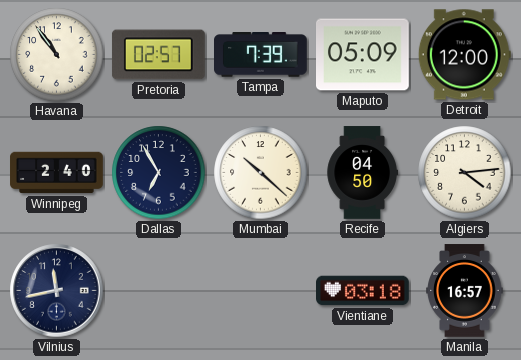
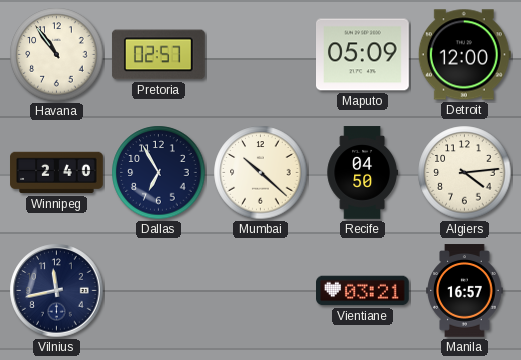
Tampa: 7:39 -> none (261, 55)
Vientiane: 03:18 -> 03:21 (363, 291)
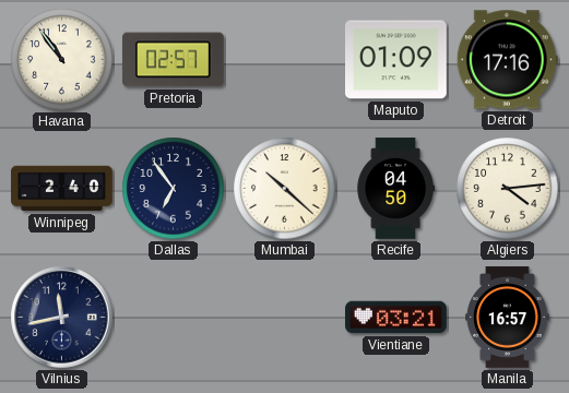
Maputo: 05:09 -> 01:09 (396, 60)
Detroit: 12:00 -> 17:16 (507, 60)
Dallas: 6:55 -> 6:54 (174, 189)
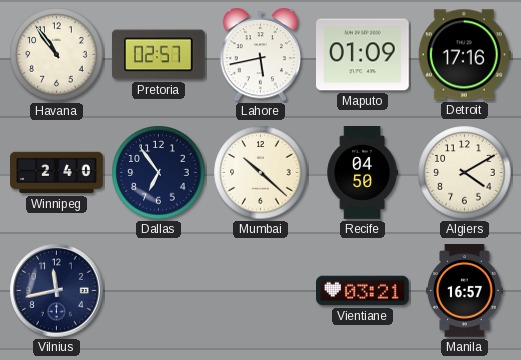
Lahore: none -> 5:43 (261, 55)
Algiers: 4:14 -> 4:10 (465, 173)
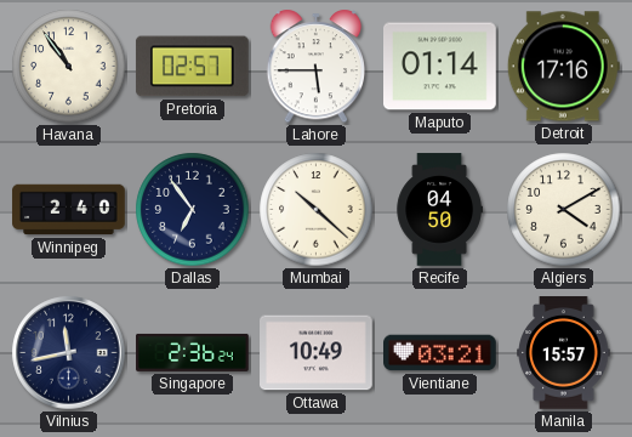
Lahore: 5:43 -> 5:45 (317, 67)
Maputo: 01:09 -> 01:14 (440, 67)
Singapore: none -> 2:36 (193, 352)
Ottawa: none -> 10:49 (317, 353)
Manila: 16:57 -> 15:57 (564, 353)
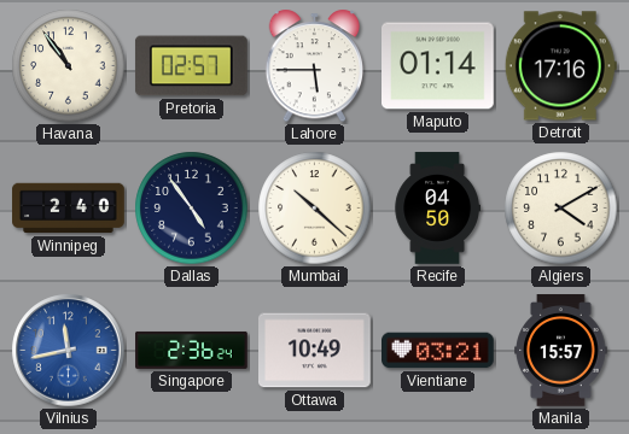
Dallas: 6:54 -> 4:54 (192, 209)
Vilnius dial: navy -> blue (69, 351)
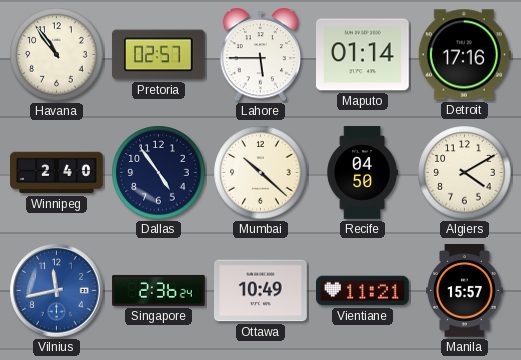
Vientiane: 03:21 -> 11:21 (363, 291)
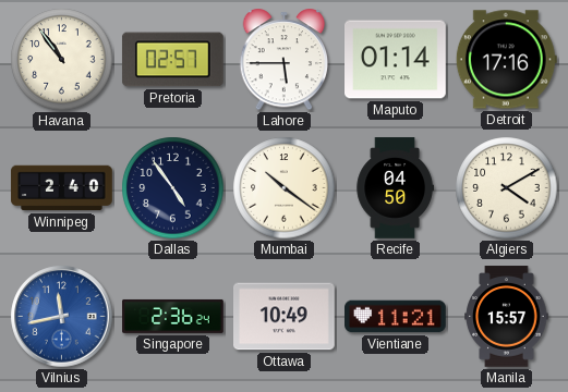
Mumbai: 10:22 -> 10:21 (285, 188)
